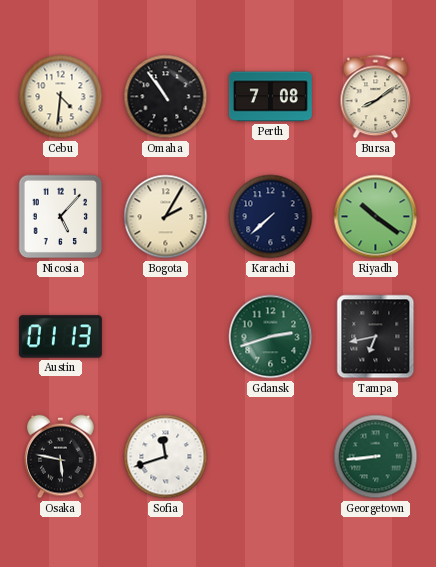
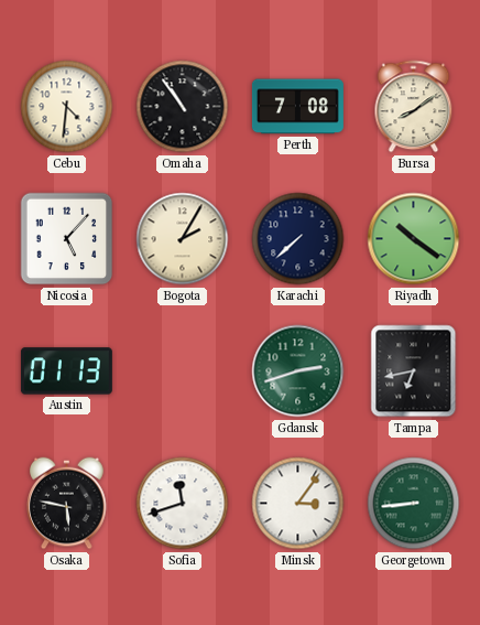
Minsk: none -> 3:06 (298, 504)
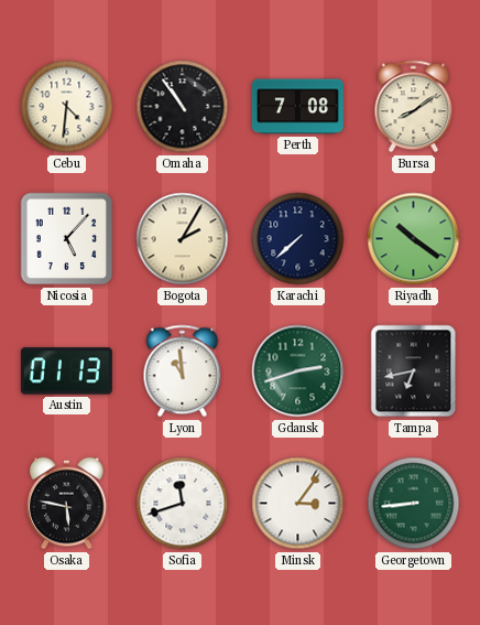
Lyon: none -> 10:59 (183, 371)
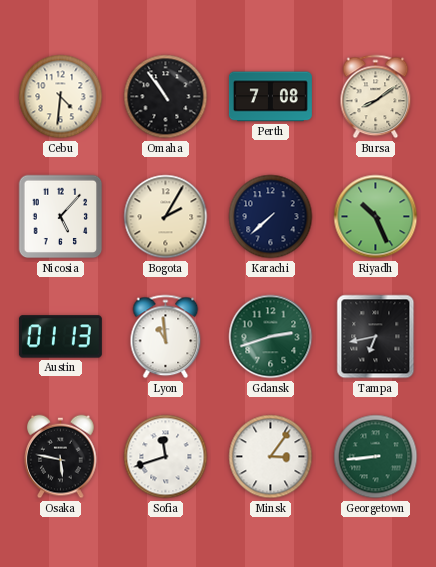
Riyadh: 10:21 -> 10:26 (376, 217)
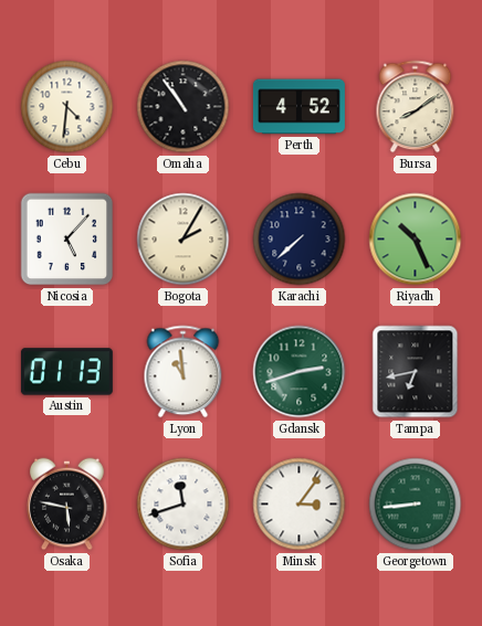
Perth: 7:08 -> 4:52 (298, 107)
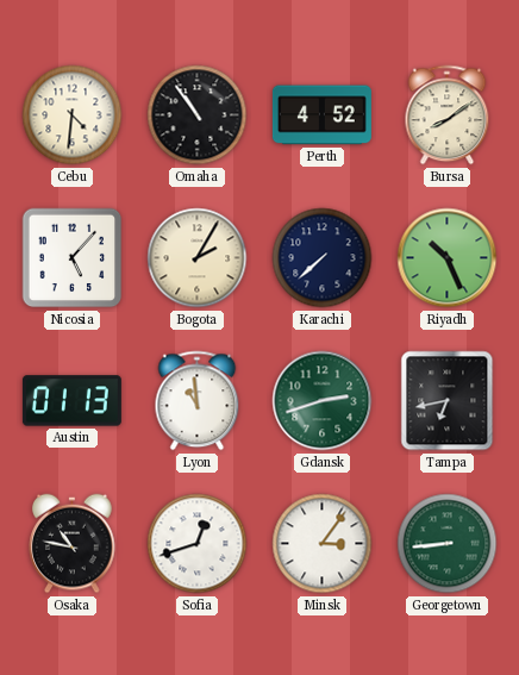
Osaka: 5:47 -> 10:47 (73, 544)
Sofia: 11:42 -> 12:42 (198, 544)
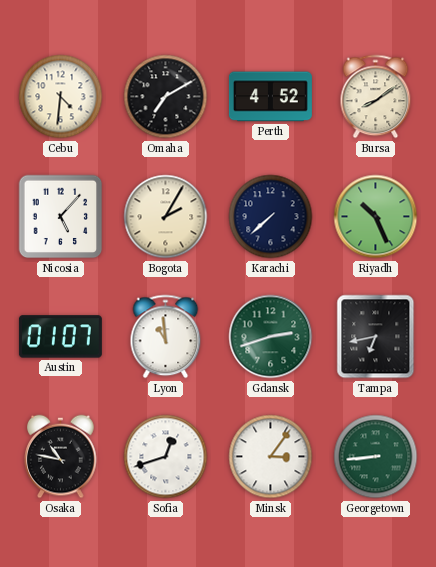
Omaha: 10:54 -> 7:10 (166, 97)
Austin: 01:13 -> 01:07 (60, 337)
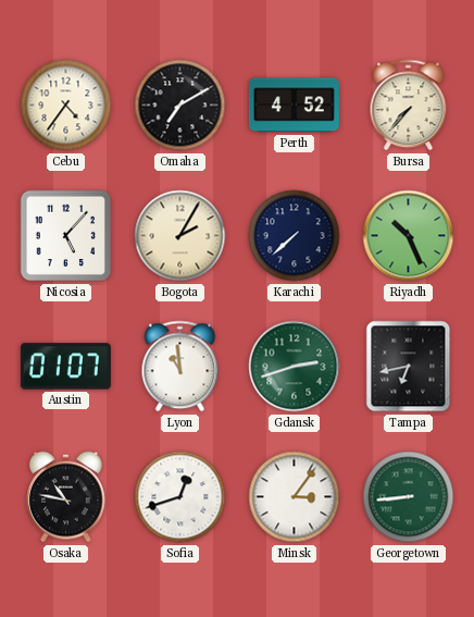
Cebu: 4:31 -> 4:36 (66, 106)
Bursa: 8:09 -> 7:37 (409, 106)
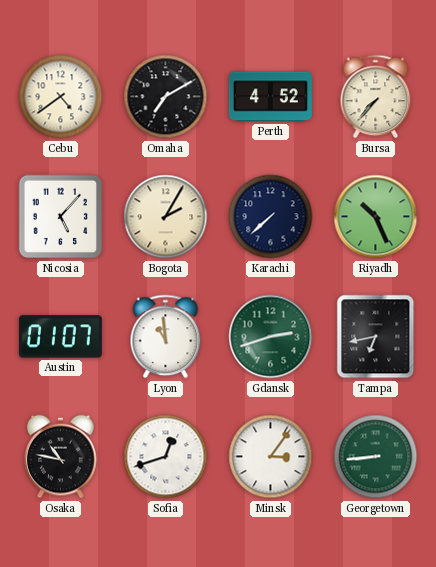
Cebu: 4:36 -> 4:39 (61, 97)
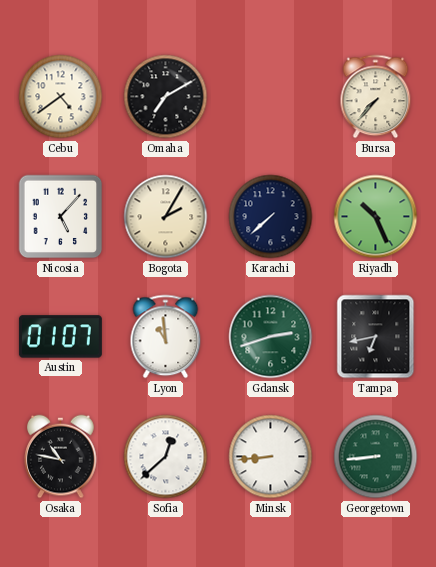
Perth: 4:52 -> none (270, 97)
Sofia: 12:42 -> 12:38 (166, 457)
Minsk: 3:06 -> 8:44 (271, 457)
